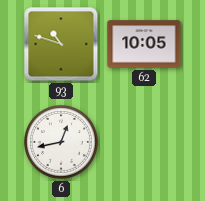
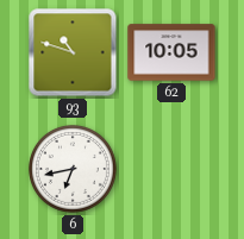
6: 12:43 -> 6:43 (73, 169)
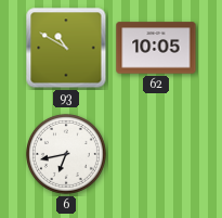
93: 10:48 -> 10:50 (66, 48)
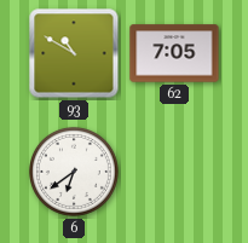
62: 10:05 -> 7:05 (174, 53)
6: 6:43 -> 6:39 (74, 172)
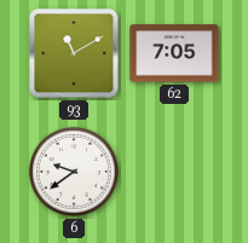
93: 10:50 -> 11:10 (74, 53)
6: 6:39 -> 9:39 (74, 172)
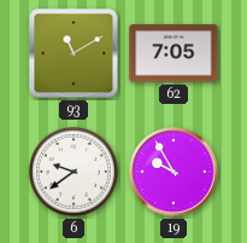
19: none -> 9:55 (174, 172)
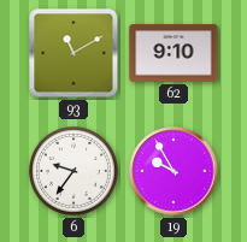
62: 7:05 -> 9:10 (174, 53)
6: 9:39 -> 9:36 (73, 171)
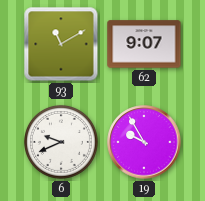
62: 9:10 -> 9:07 (144, 44)
6: 9:36 -> 9:41 (61, 142)
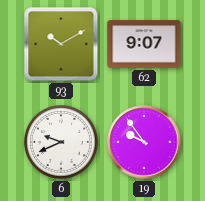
93: 11:10 -> 10:10 (61, 44)
19: 9:55 -> 9:54 (144, 142)
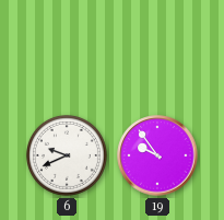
93: 10:10 -> none (61, 44)
62: 9:07 -> none (144, 44)
